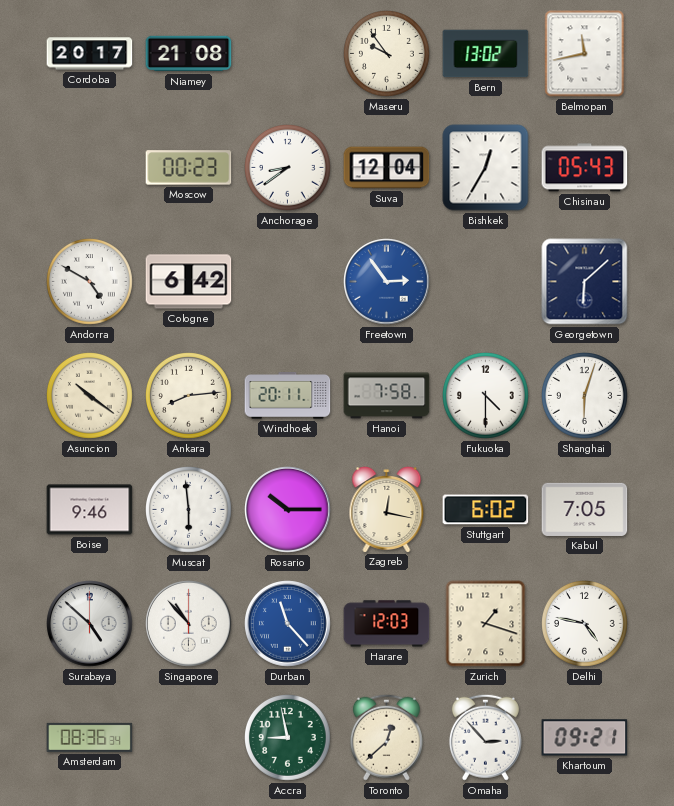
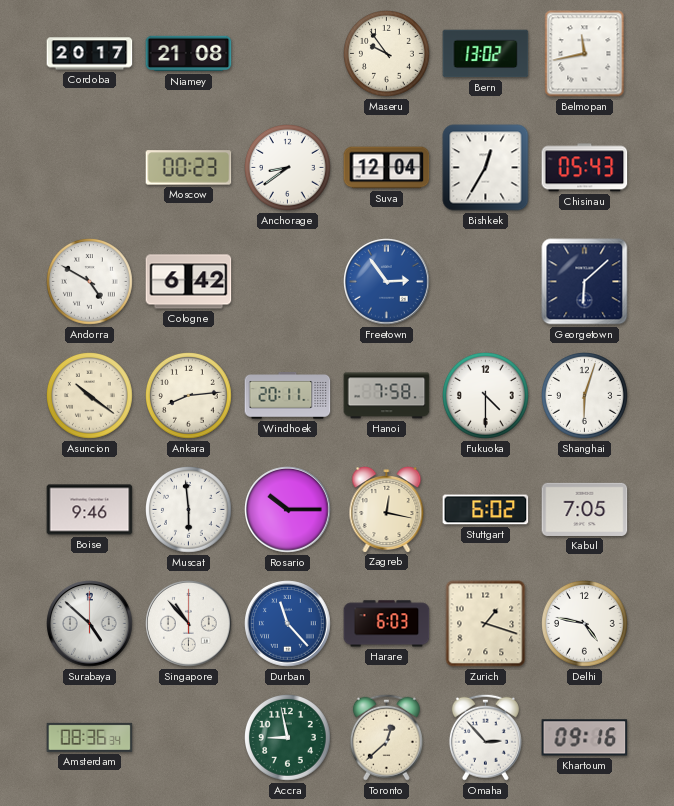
Harare: 12:03 -> 6:03 (387, 624)
Khartoum: 09:21 -> 09:16 (585, 738)
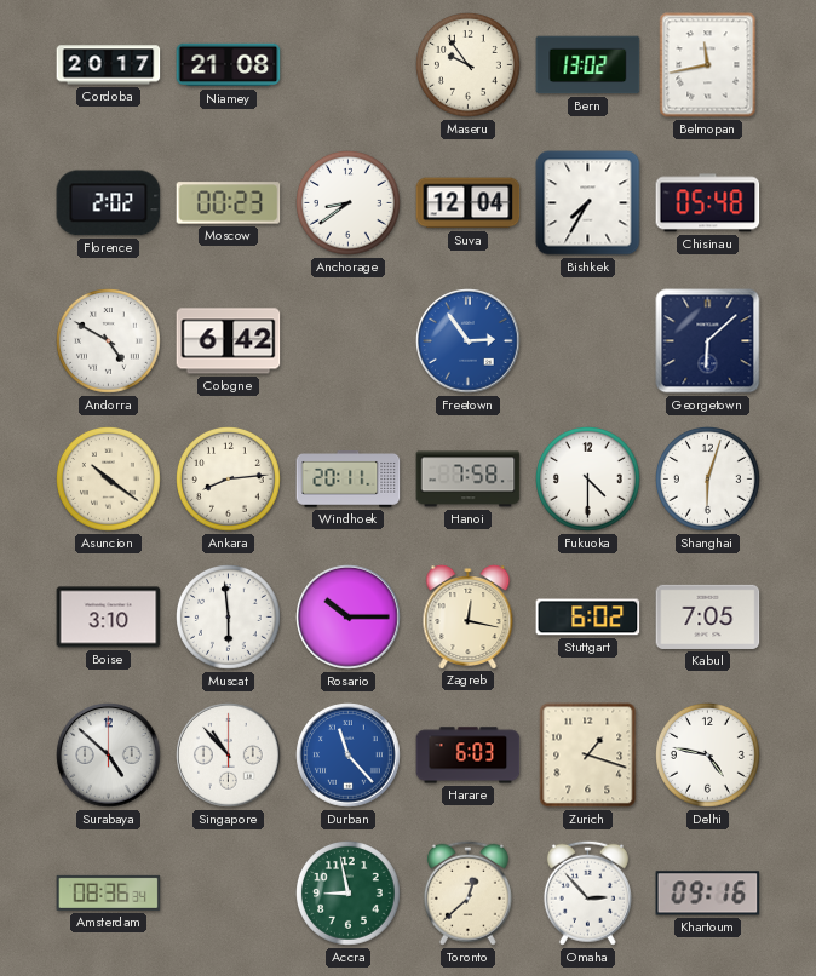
Florence: none -> 2:02 (109, 203)
Bishkek: 12:35 -> 7:35 (588, 203)
Chisinau: 05:43 -> 05:48 (708, 203)
Boise: 9:46 -> 3:10 (109, 618)
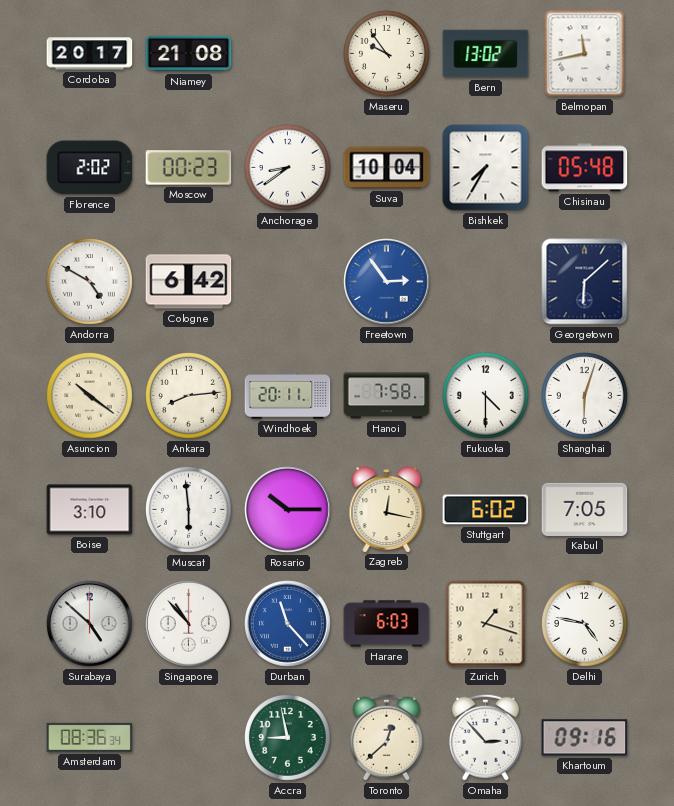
Suva: 12:04 -> 10:04 (387, 168)
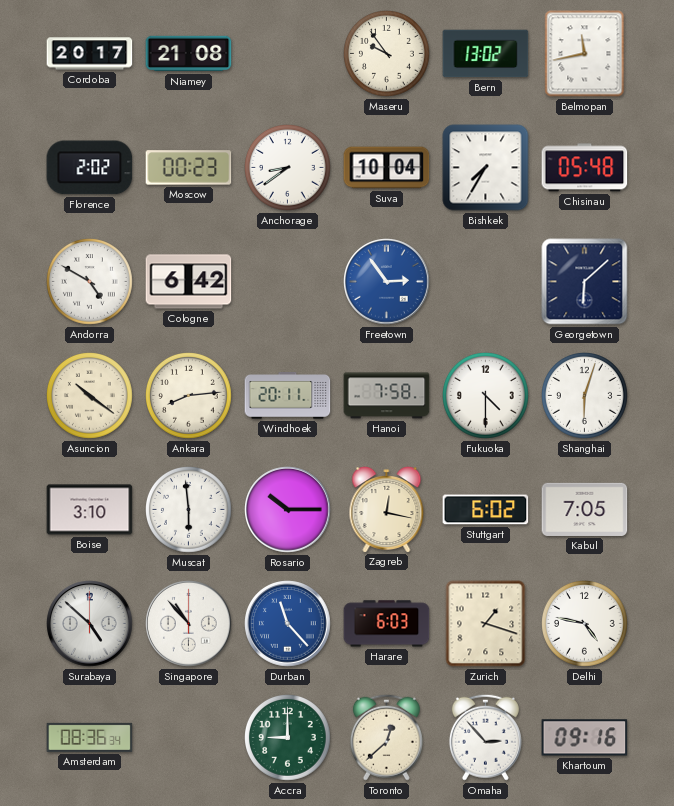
Accra: 8:58 -> 9:00 (288, 738)
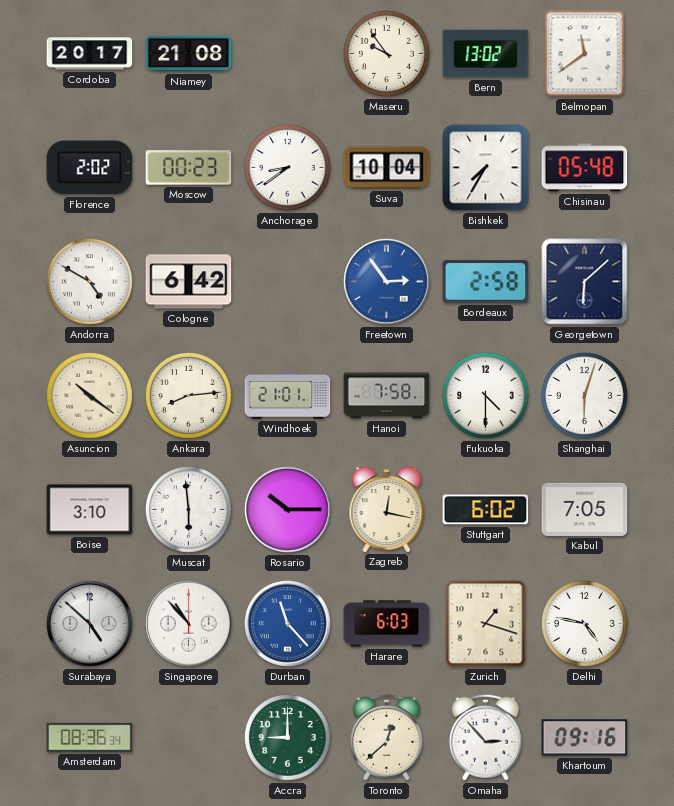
Belmopan: 11:43 -> 11:39 (585, 54)
Bordeaux: none -> 2:58 (486, 282)
Windhoek: 20:11 -> 21:01 (288, 396)
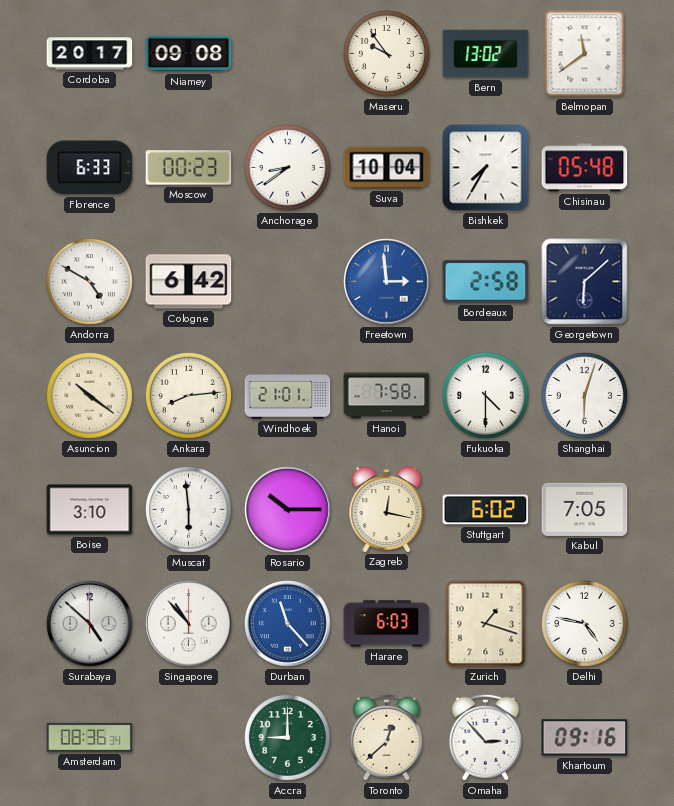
Niamey: 21:08 -> 09:08 (189, 54)
Florence: 2:02 -> 6:33 (90, 168)
Freetown: 2:54 -> 2:59 (387, 282)
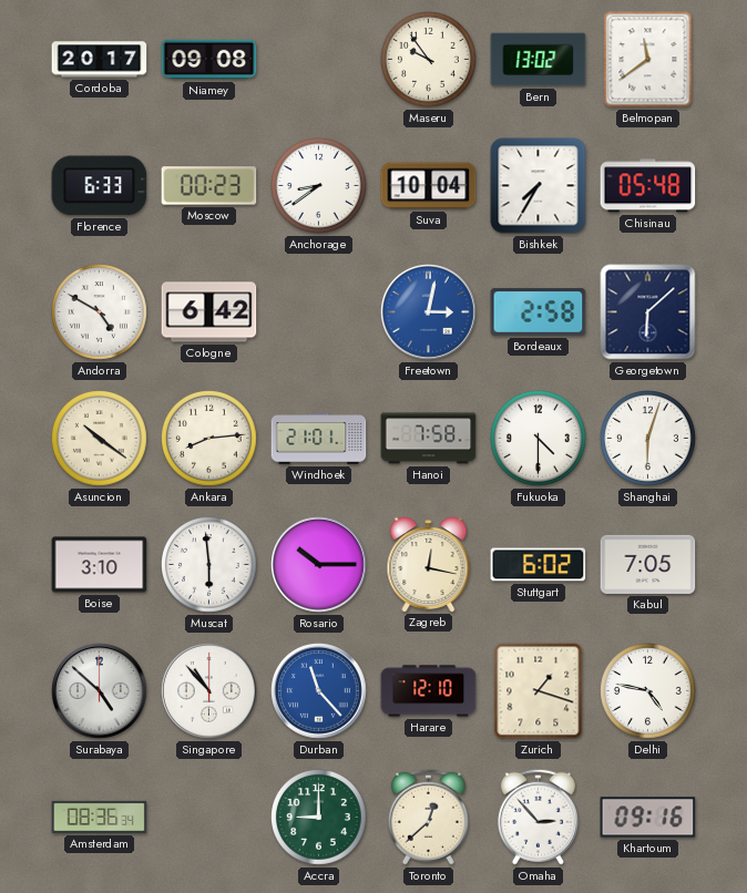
Freetown: 2:59 -> 3:02 (429, 312)
Harare: 6:03 -> 12:10 (429, 691)
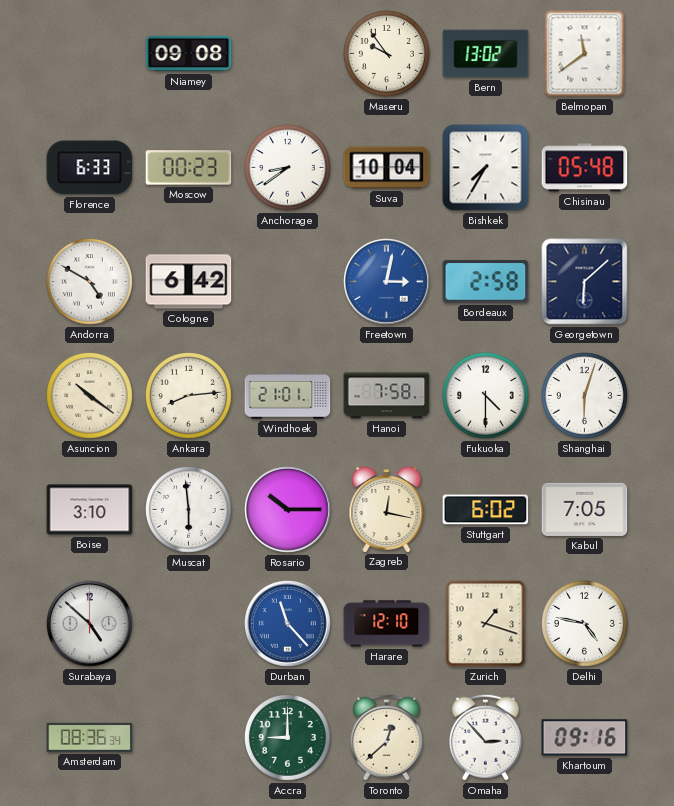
Cordoba: 20:17 -> none (100, 60)
Singapore: 10:53 -> none (209, 691)
